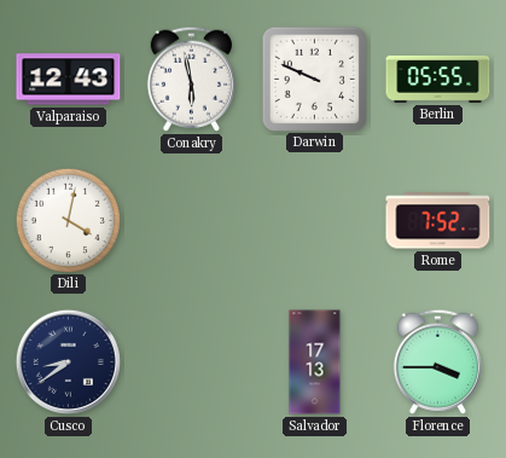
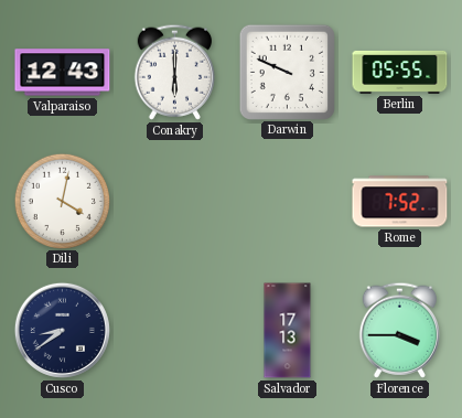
Conakry: 5:58 -> 6:00 (174, 72)
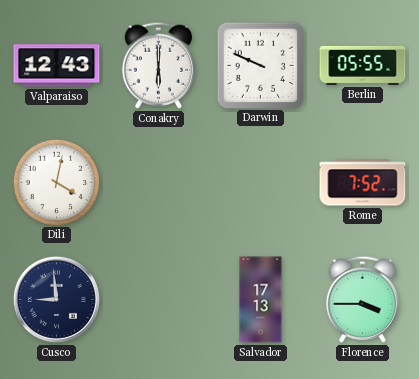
Cusco: 8:39 -> 8:59 (56, 299)
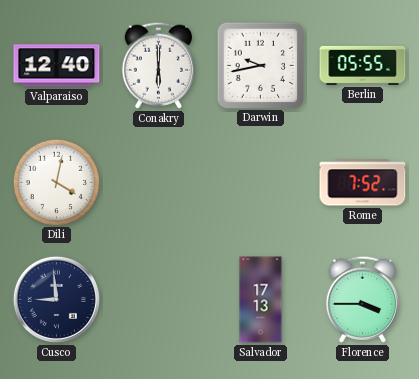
Valparaiso: 12:43 -> 12:40 (57, 66)
Darwin: 9:49 -> 9:43 (260, 65)
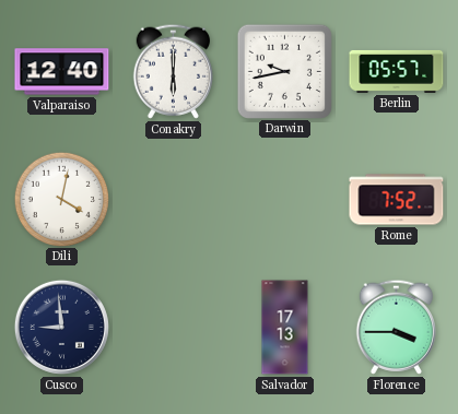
Berlin: 05:55 -> 05:57 (397, 71)
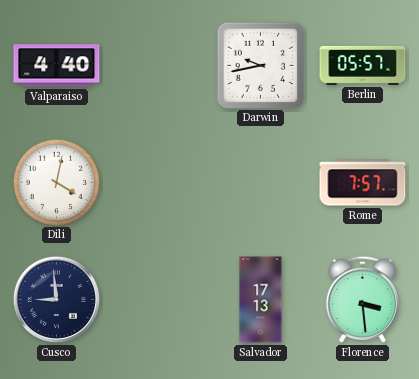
Valparaiso: 12:40 -> 4:40 (57, 66)
Conakry: 6:00 -> none (173, 71)
Rome: 7:52 -> 7:57 (363, 183)
Florence: 3:45 -> 3:29 (362, 299)
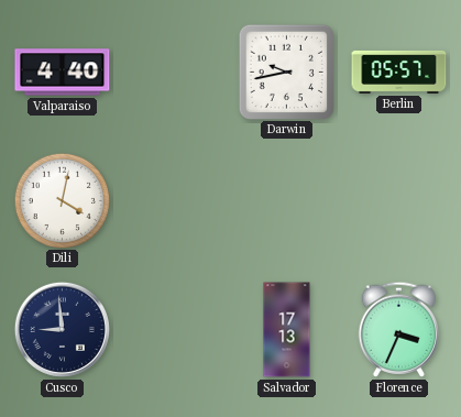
Rome: 7:57 -> none (363, 183)
Florence: 3:29 -> 3:34 (398, 329)
